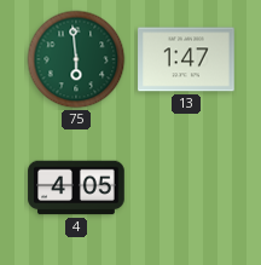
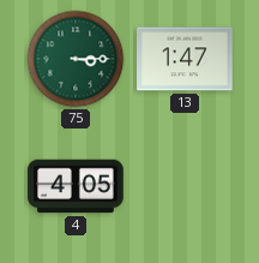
75: 5:59 -> 3:15 (76, 59)
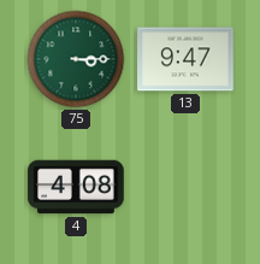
13: 1:47 -> 9:47 (185, 59)
4: 4:05 -> 4:08 (76, 187)
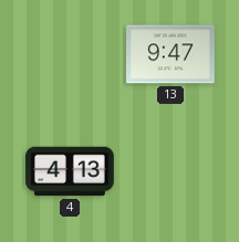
75: 3:15 -> none (76, 59)
4: 4:08 -> 4:13 (70, 171)
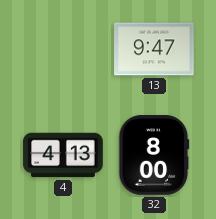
32: none -> 8:00 (154, 155)
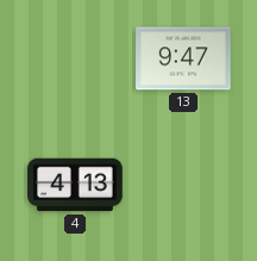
32: 8:00 -> none (154, 155)
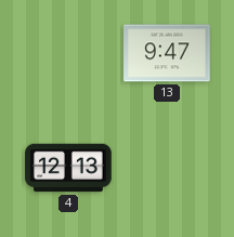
4: 4:13 -> 12:13 (68, 168)
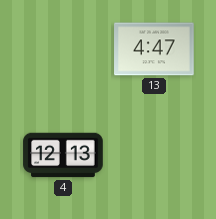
13: 9:47 -> 4:47 (154, 49)
